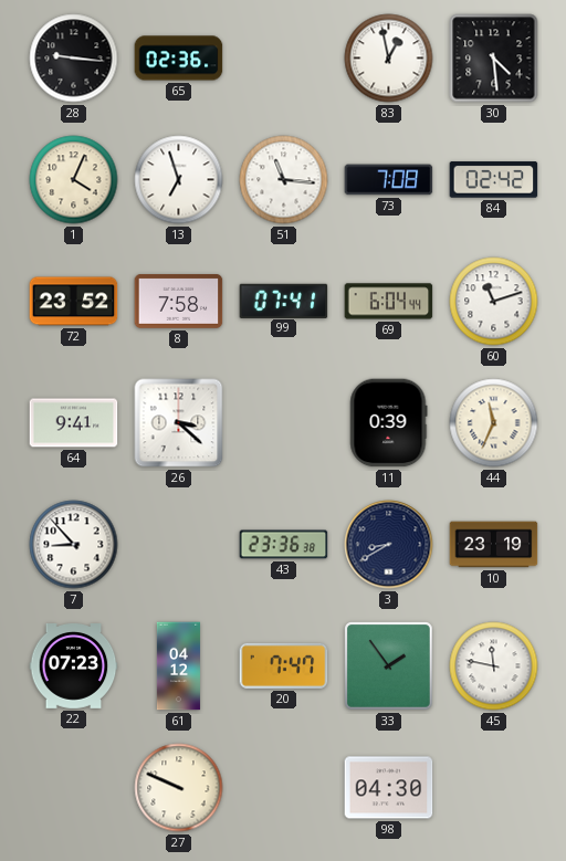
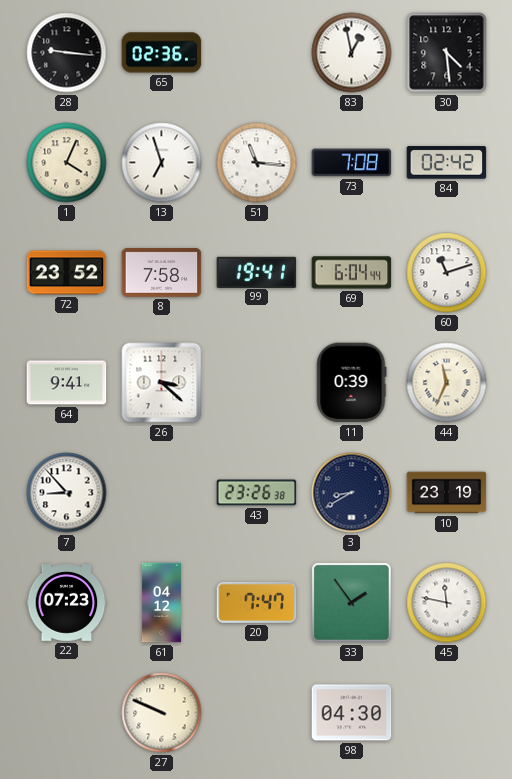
99: 07:41 -> 19:41 (257, 272)
43: 23:36 -> 23:26 (257, 493)
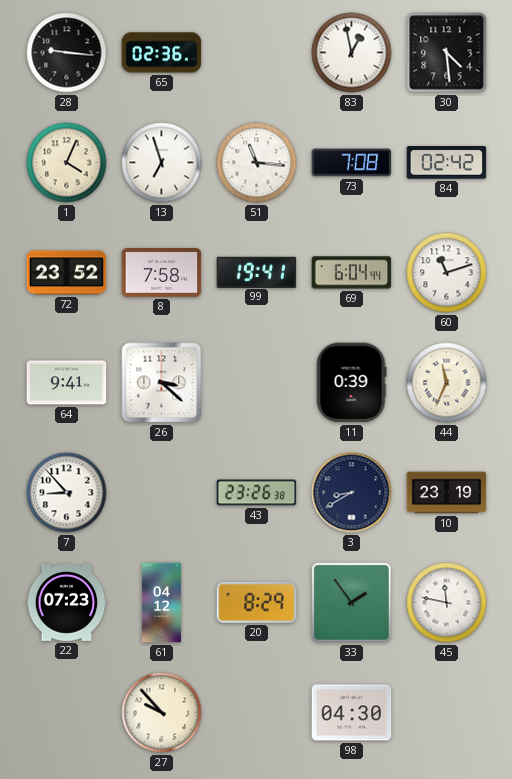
20: 7:47 -> 8:29 (257, 602)
27: 9:49 -> 9:53 (162, 713)
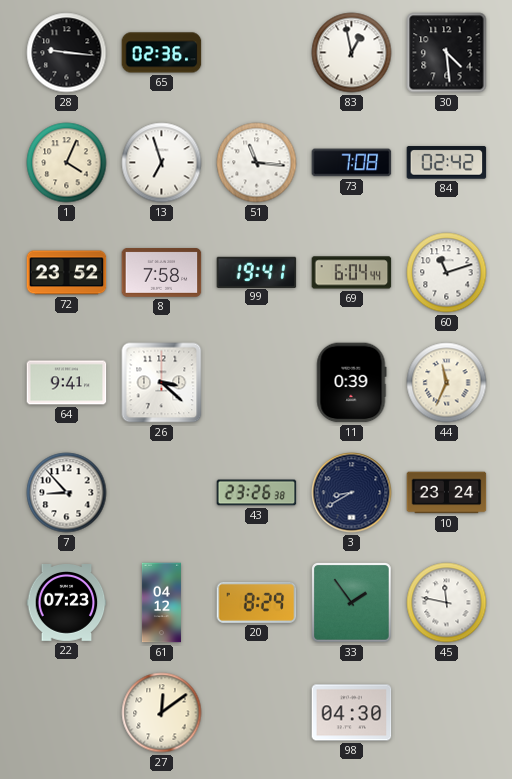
10: 23:19 -> 23:24 (447, 493)
27: 9:53 -> 12:09 (162, 713)
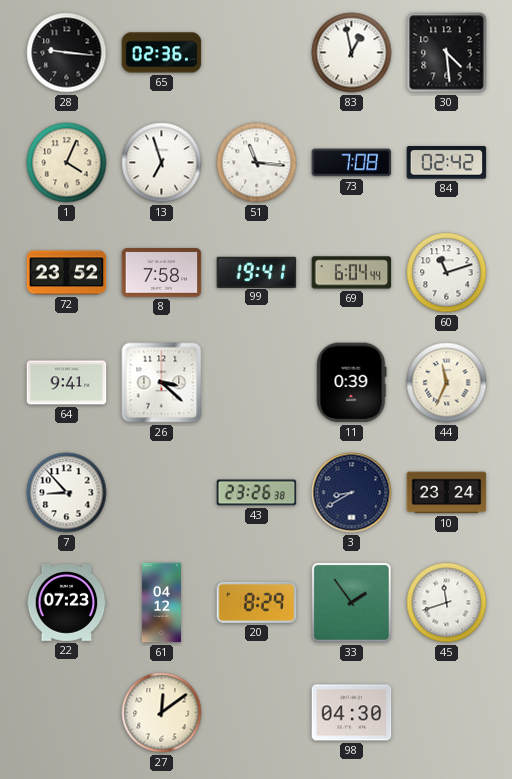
45: 11:47 -> 11:42 (447, 603)
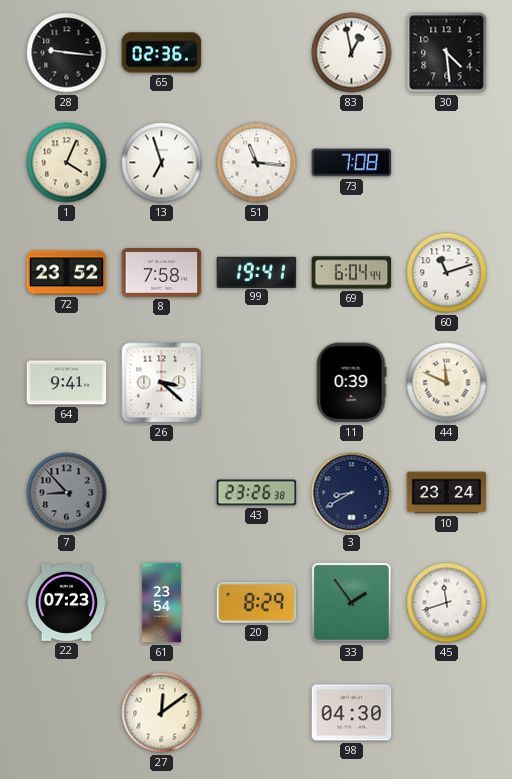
84: 02:42 -> none (447, 163)
44: 11:34 -> 11:49 (447, 383)
7 dial: white -> grey (67, 493)
61: 04:12 -> 23:54 (161, 603)
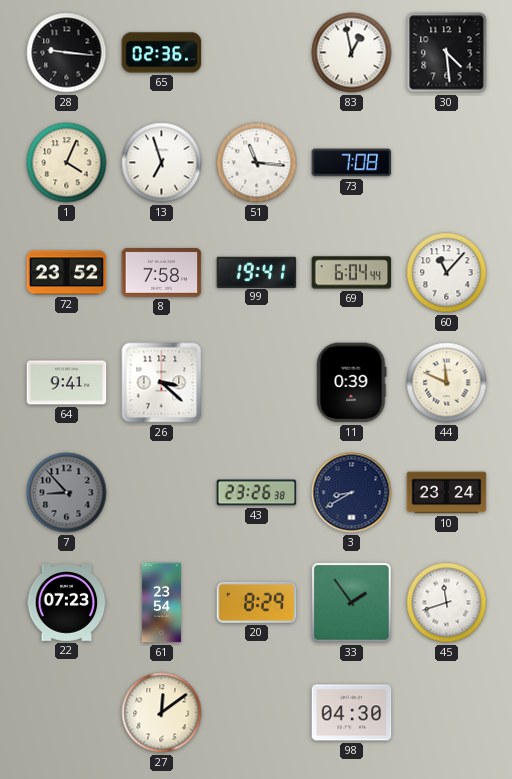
60: 11:12 -> 11:07 (447, 273)
